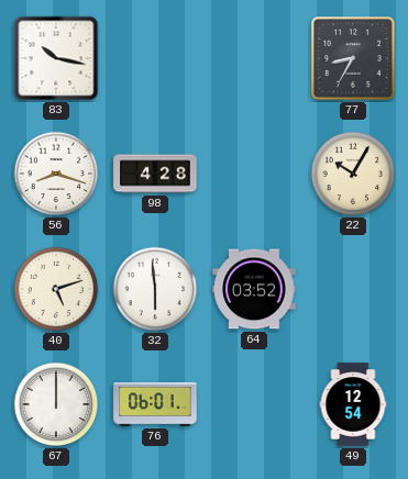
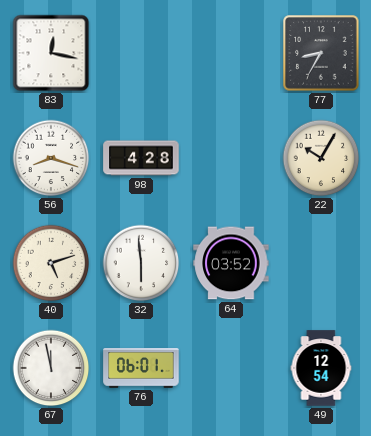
83: 10:17 -> 12:17 (51, 53)
67: 12:00 -> 11:58 (51, 368)
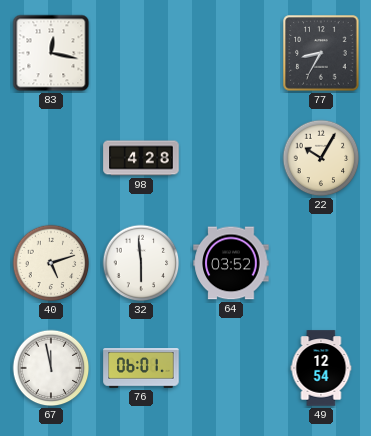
56: 8:18 -> none (51, 158)
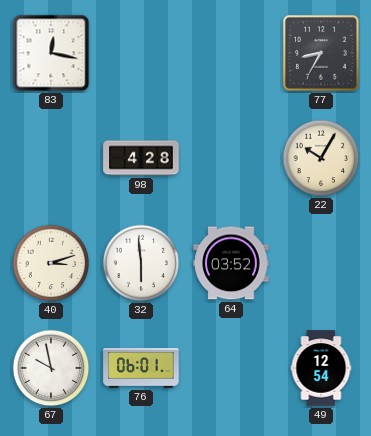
40: 5:12 -> 3:12 (51, 263)
67: 11:58 -> 9:58 (51, 368)
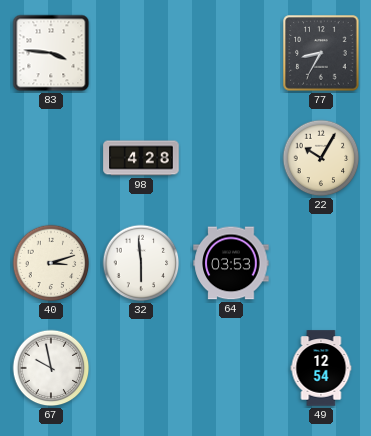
83: 12:17 -> 3:46 (51, 53)
64: 03:52 -> 03:53 (231, 263)
76: 06:01 -> none (141, 368)
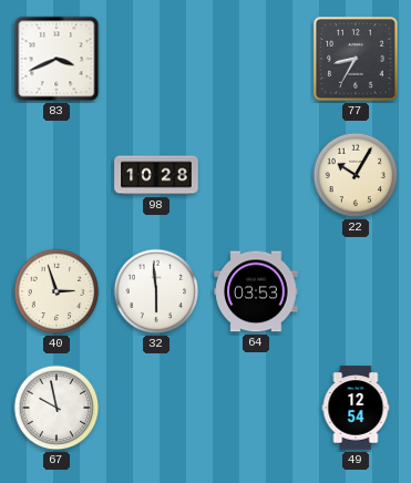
83: 3:46 -> 3:41 (56, 59)
98: 4:28 -> 10:28 (156, 175)
40: 3:12 -> 2:57 (56, 291)
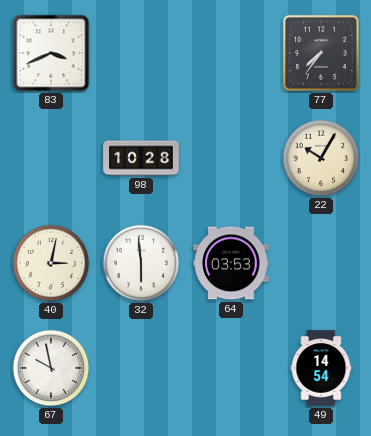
77: 8:35 -> 7:36 (321, 53)
40: 2:57 -> 3:02 (51, 263)
49: 12:54 -> 14:54 (321, 368)
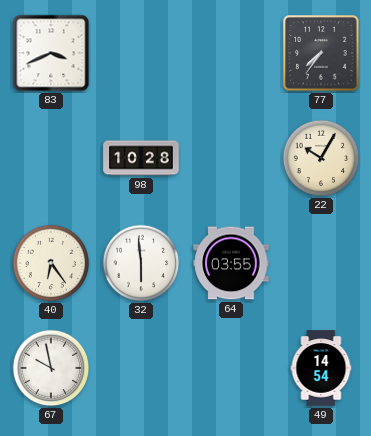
40: 3:02 -> 6:24 (51, 263)
64: 03:53 -> 03:55 (231, 263)
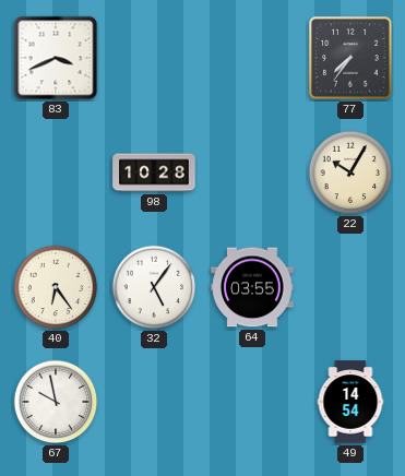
32: 5:59 -> 5:06 (154, 287)
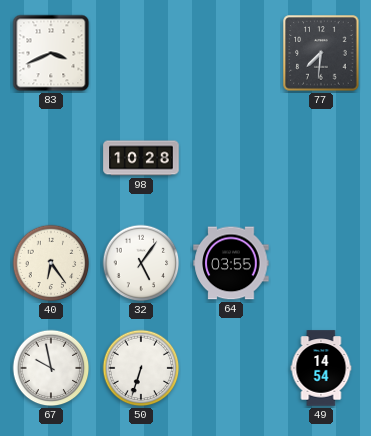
77: 7:36 -> 7:31 (321, 53)
22: 10:05 -> none (350, 172)
50: none -> 6:33 (141, 368)
